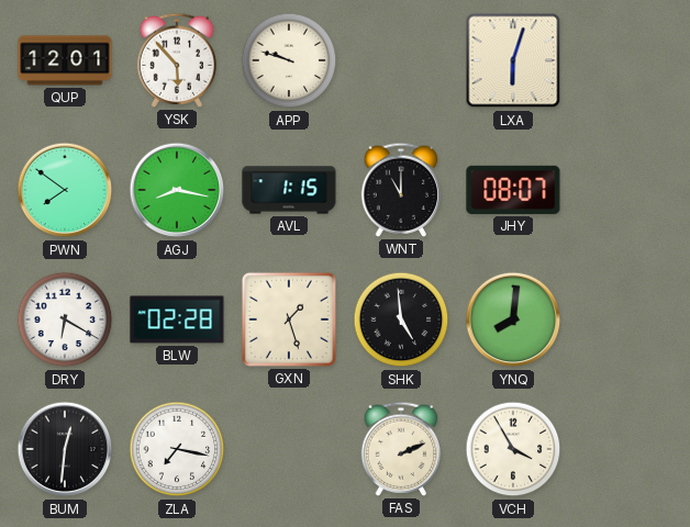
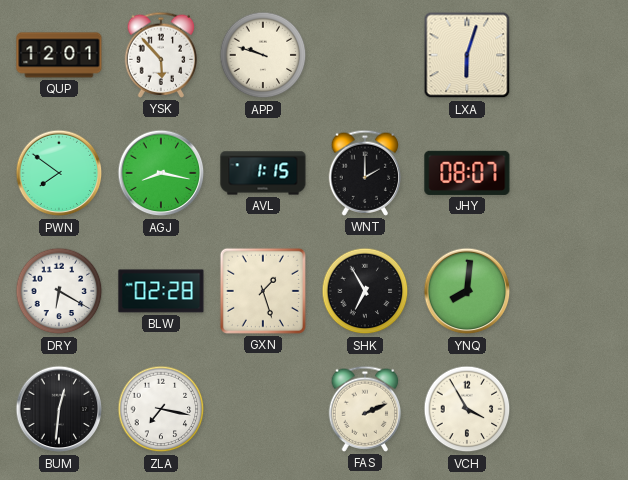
WNT: 11:00 -> 2:00 (365, 173)
SHK: 4:59 -> 6:55 (365, 291)
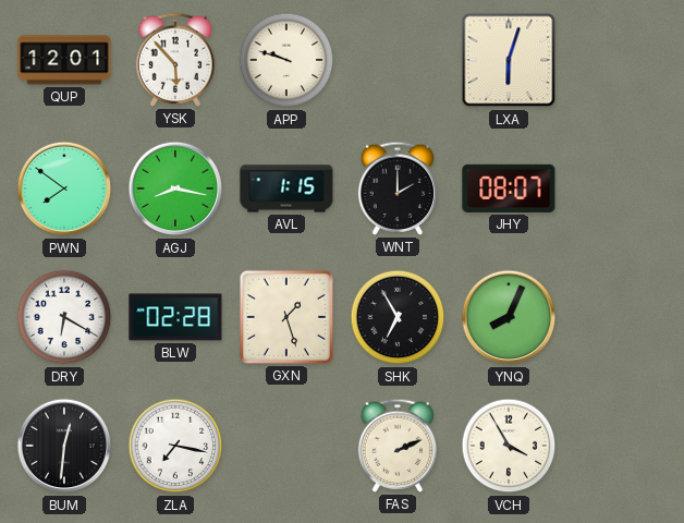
YNQ: 8:01 -> 8:04 (509, 317)
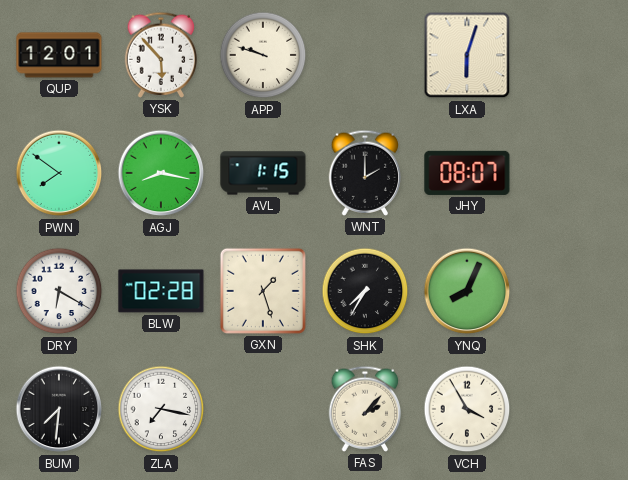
SHK: 6:55 -> 7:35 (365, 291)
BUM: 12:31 -> 7:31 (59, 409)
FAS: 2:11 -> 2:07 (365, 409)
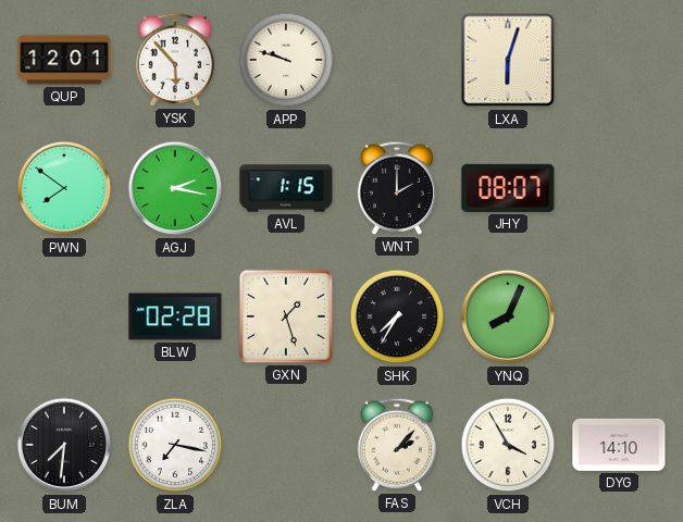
AGJ: 8:17 -> 2:17 (175, 188)
DRY: 6:20 -> none (59, 291)
DYG: none -> 14:10 (619, 445)
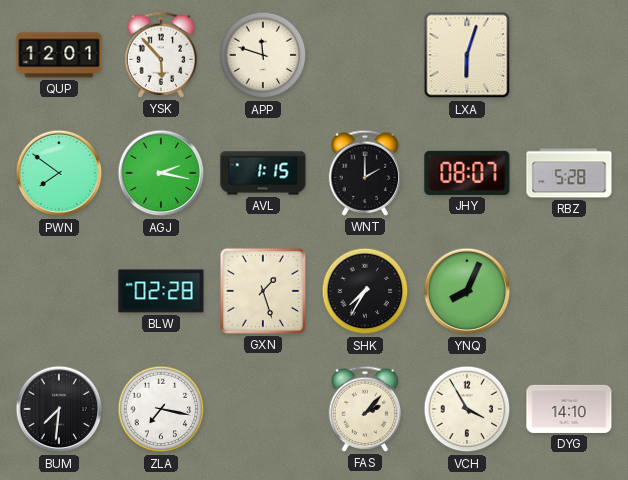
APP: 9:48 -> 11:48 (263, 55)
RBZ: none -> 5:28 (569, 173)
